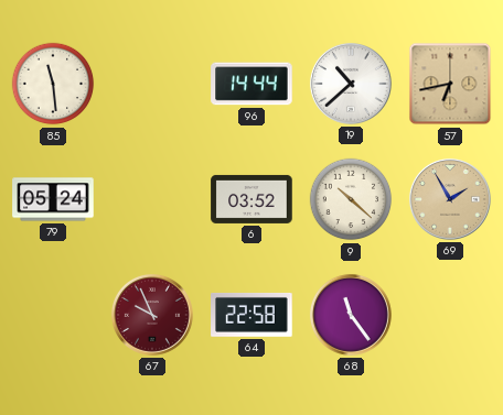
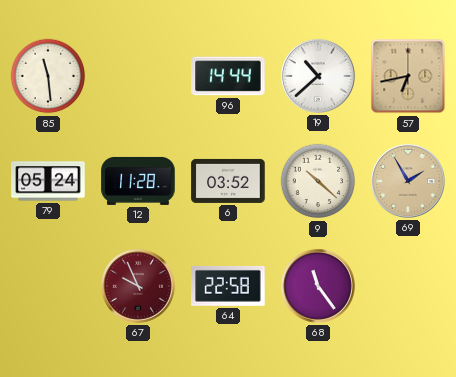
12: none -> 11:28 (138, 181)
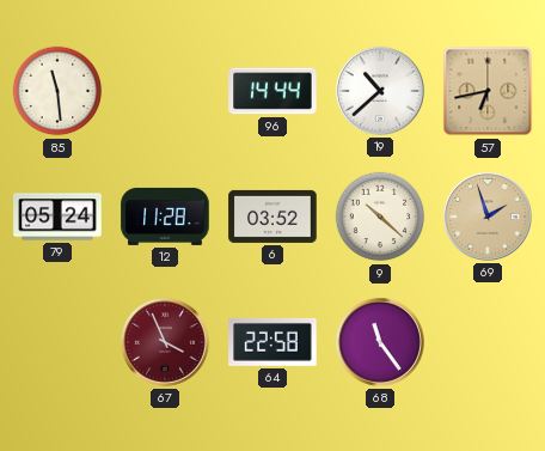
69: 1:55 -> 1:57 (488, 217)
67: 9:56 -> 3:56 (165, 342)
